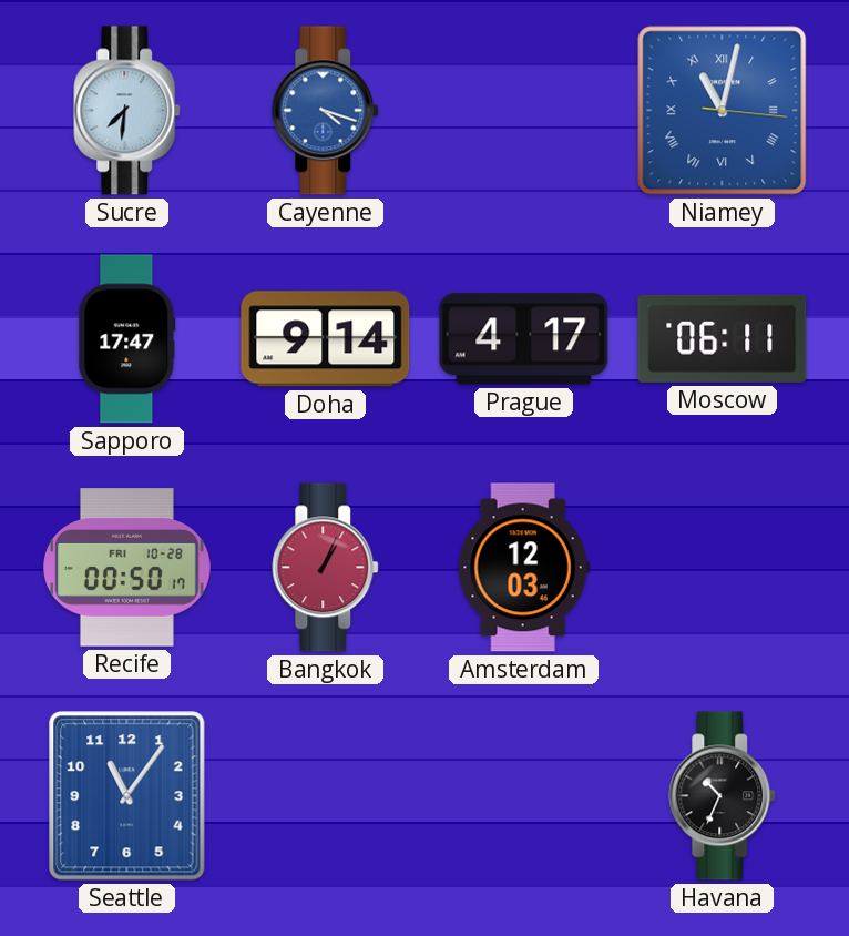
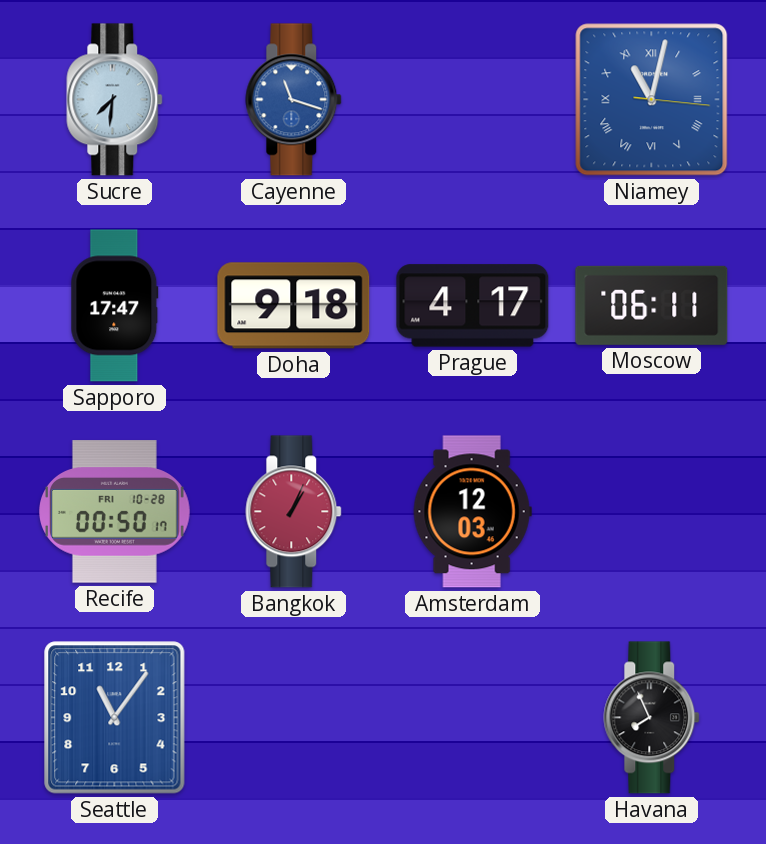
Cayenne: 4:18 -> 11:18 (294, 100)
Doha: 9:14 -> 9:18 (294, 306)
Havana: 10:34 -> 7:56 (652, 718)
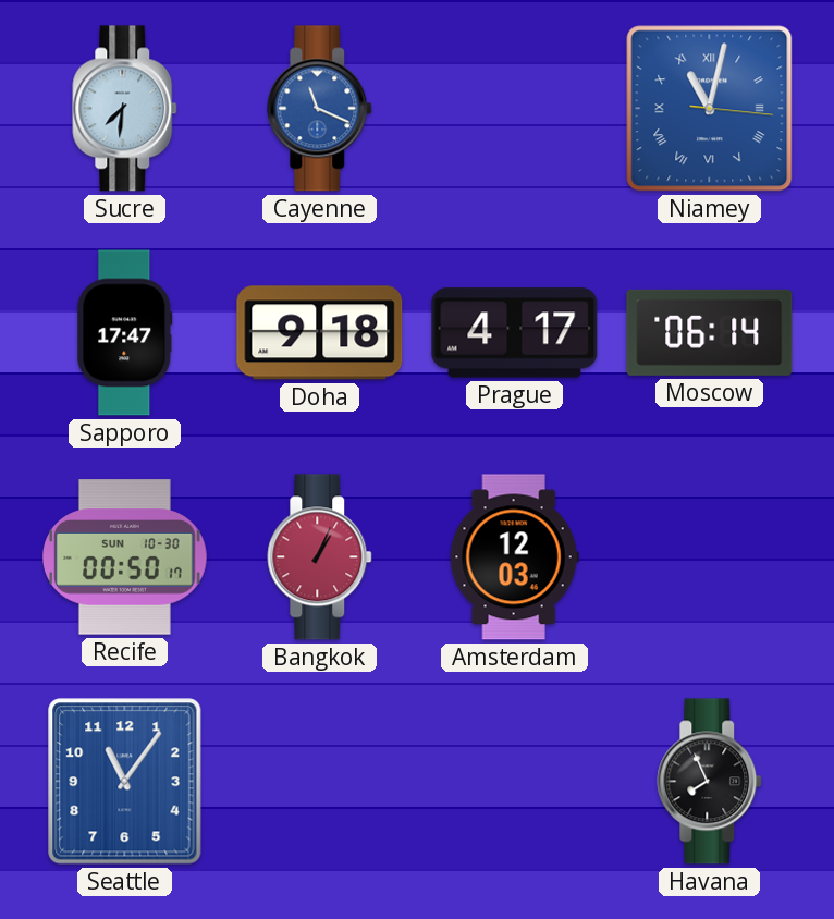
Cayenne: 11:18 -> 11:19 (320, 109)
Moscow: 06:11 -> 06:14 (710, 332)
Recife date: FRI 10-28 -> SUN 10-30 (125, 557)
